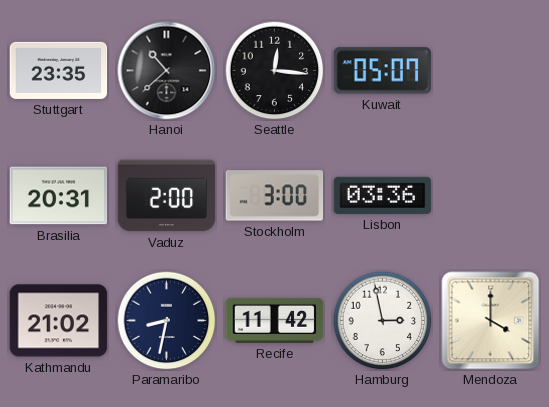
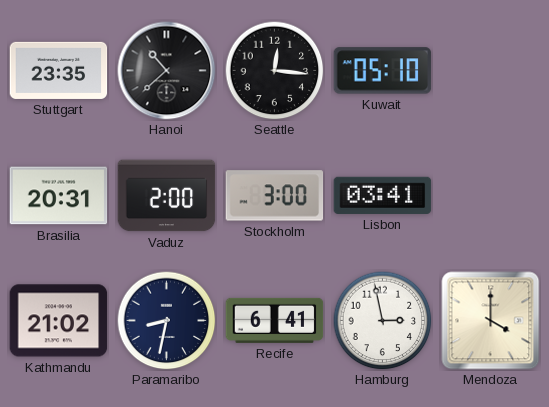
Kuwait: 05:07 -> 05:10 (383, 71)
Lisbon: 03:36 -> 03:41 (383, 195)
Recife: 11:42 -> 6:41 (275, 320)
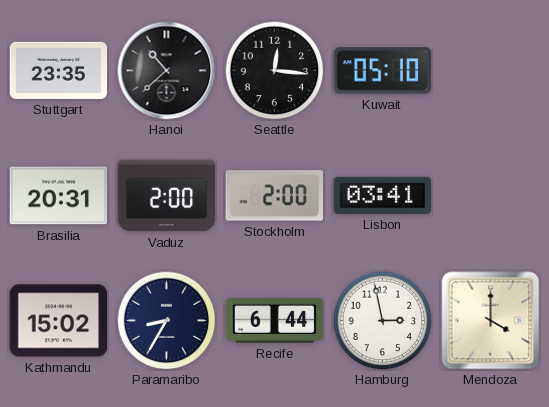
Stockholm: 3:00 -> 2:00 (275, 196)
Kathmandu: 21:02 -> 15:02 (59, 321)
Paramaribo: 8:32 -> 8:35 (167, 321)
Recife: 6:41 -> 6:44 (275, 320)
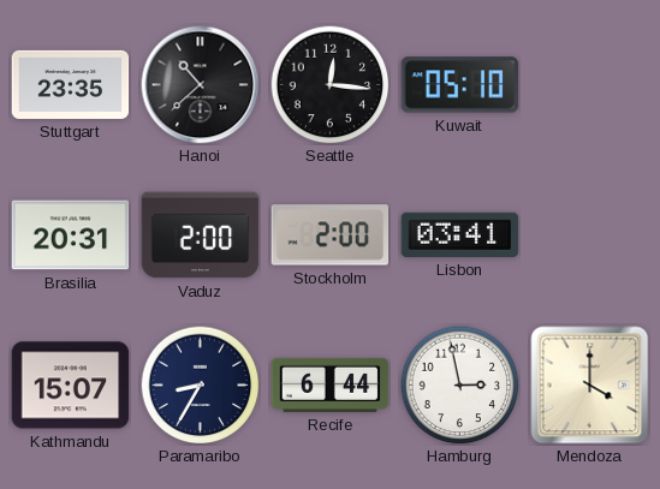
Kathmandu: 15:02 -> 15:07 (71, 386)
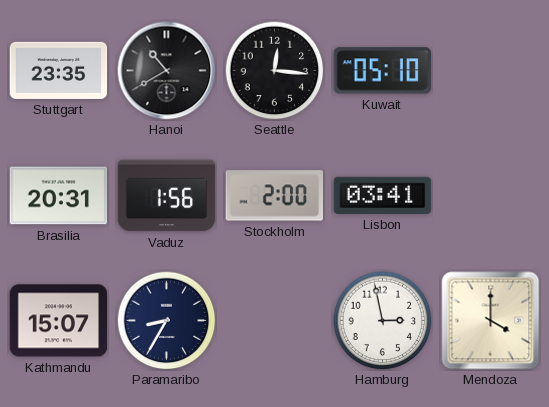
Hanoi: 10:38 -> 10:40 (167, 71)
Vaduz: 2:00 -> 1:56 (167, 196)
Recife: 6:44 -> none (331, 384)
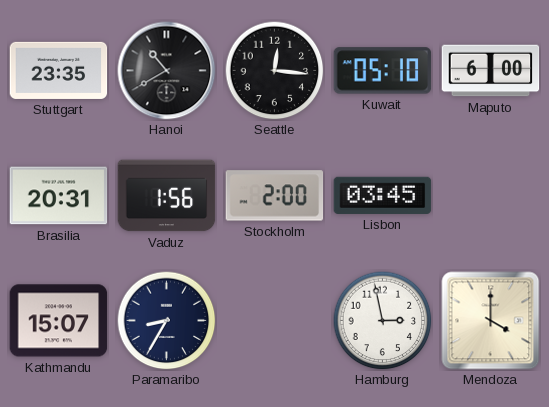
Maputo: none -> 6:00 (491, 71)
Lisbon: 03:41 -> 03:45 (383, 195)
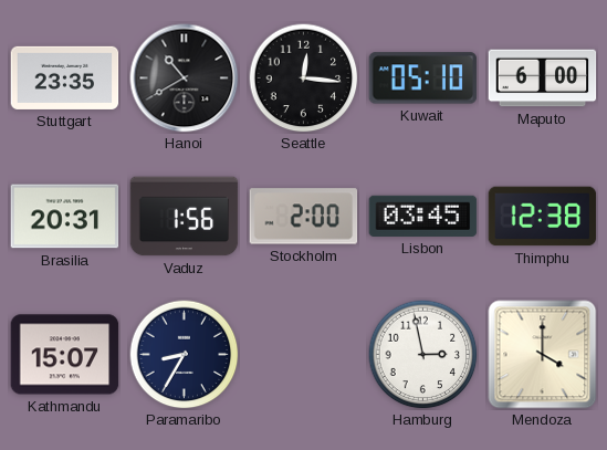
Thimphu: none -> 12:38 (543, 217)
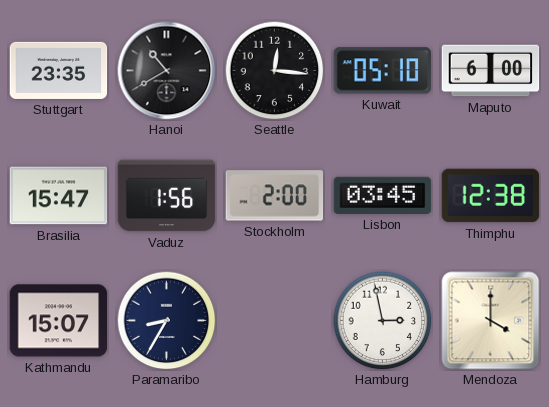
Brasilia: 20:31 -> 15:47 (59, 196)
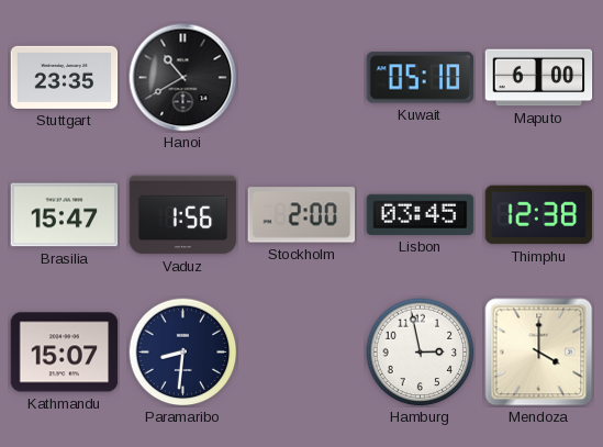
Seattle: 12:16 -> none (275, 71)
Paramaribo: 8:35 -> 8:31 (183, 353)
